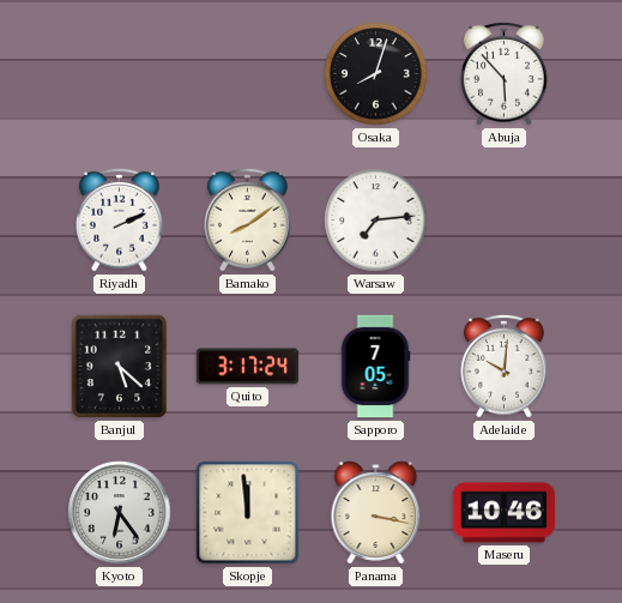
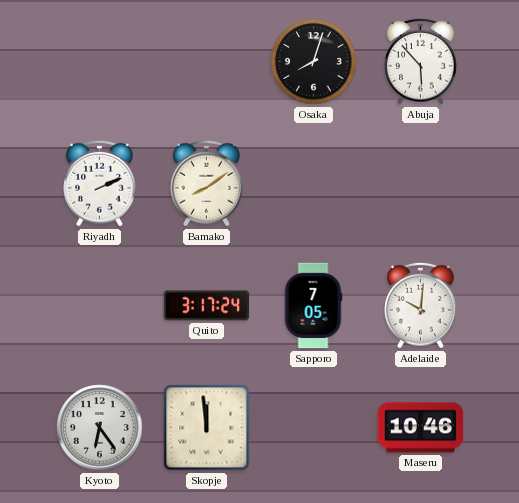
Warsaw: 7:14 -> none (376, 221)
Banjul: 5:22 -> none (120, 367)
Panama: 3:17 -> none (376, 513)
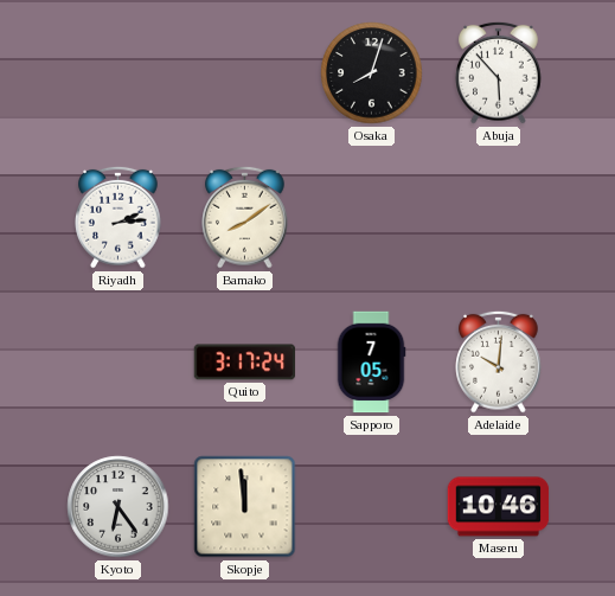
Riyadh: 2:11 -> 2:14 (118, 217)
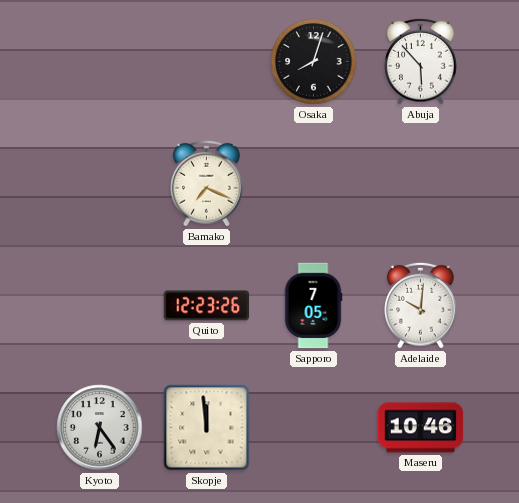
Riyadh: 2:14 -> none (118, 217)
Bamako: 8:09 -> 7:19 (207, 183)
Quito: 3:17 -> 12:23 (207, 306)
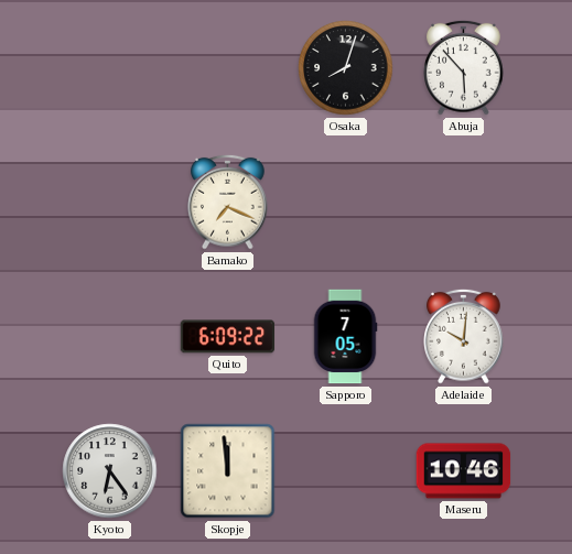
Quito: 12:23 -> 6:09 (228, 337)
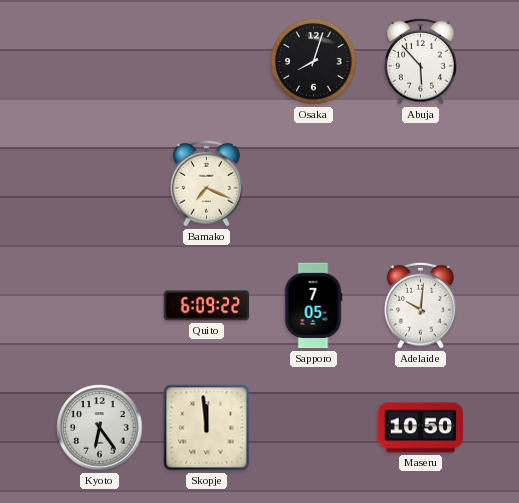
Maseru: 10:46 -> 10:50 (421, 428)
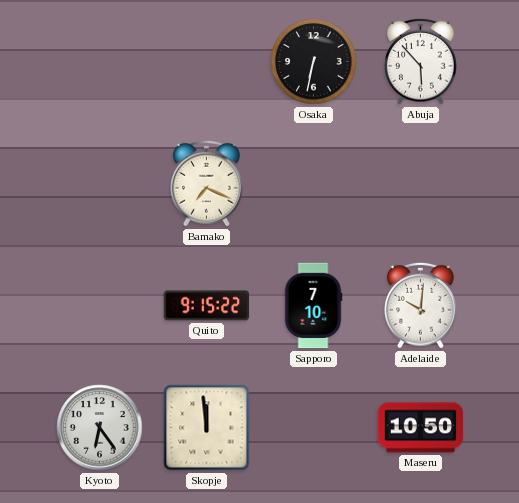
Osaka: 8:03 -> 6:32 (314, 62)
Quito: 6:09 -> 9:15 (207, 306)
Sapporo: 7:05 -> 7:10 (313, 306)
